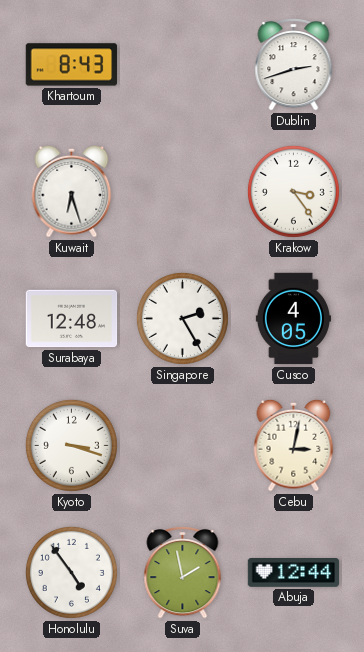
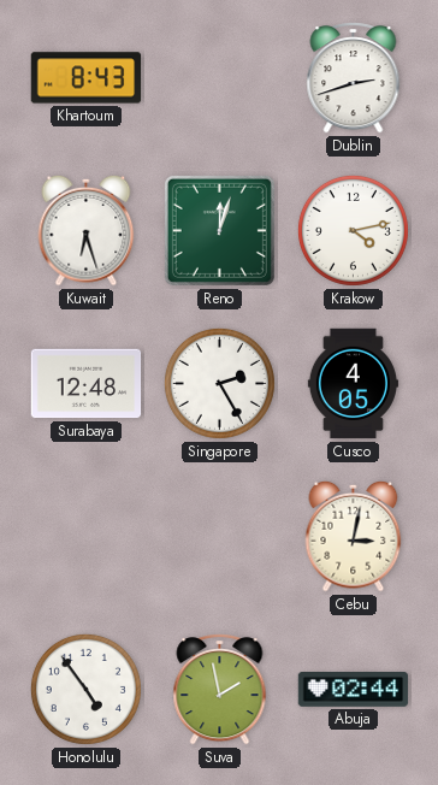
Reno: none -> 12:03 (219, 230)
Krakow: 3:24 -> 4:13 (353, 230)
Kyoto: 3:18 -> none (71, 445)
Abuja: 12:44 -> 02:44 (354, 690)
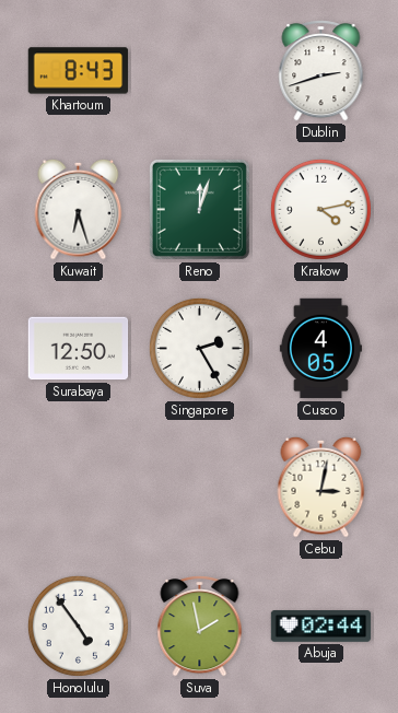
Surabaya: 12:48 -> 12:50 (79, 349)
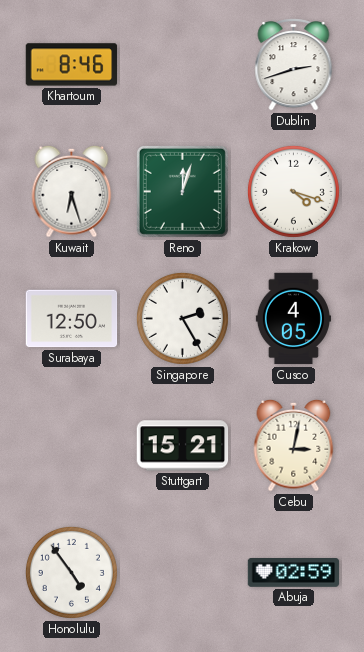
Khartoum: 8:43 -> 8:46 (72, 65)
Krakow: 4:13 -> 4:18 (293, 191)
Stuttgart: none -> 15:21 (183, 446)
Suva: 1:58 -> none (200, 627)
Abuja: 02:44 -> 02:59 (294, 573)
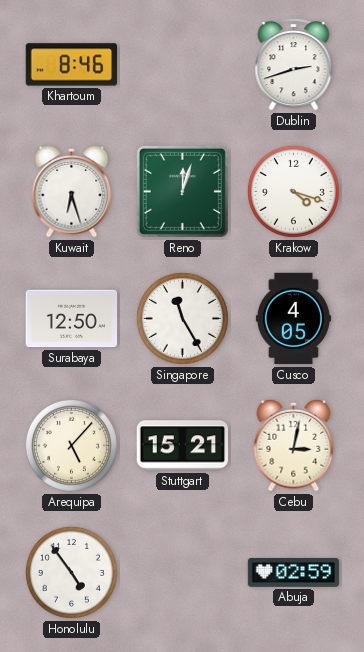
Singapore: 2:25 -> 11:25 (182, 318)
Arequipa: none -> 5:07 (71, 445)
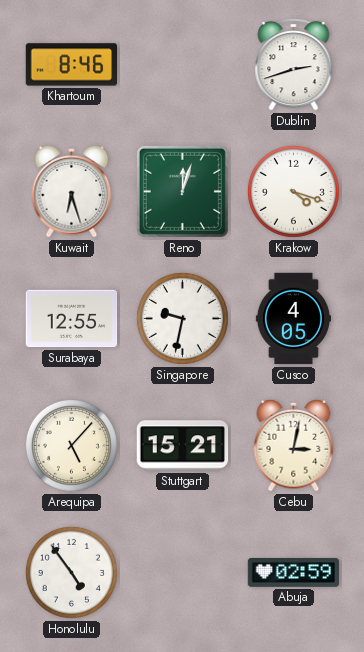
Surabaya: 12:50 -> 12:55 (72, 319)
Singapore: 11:25 -> 9:32 (182, 318)
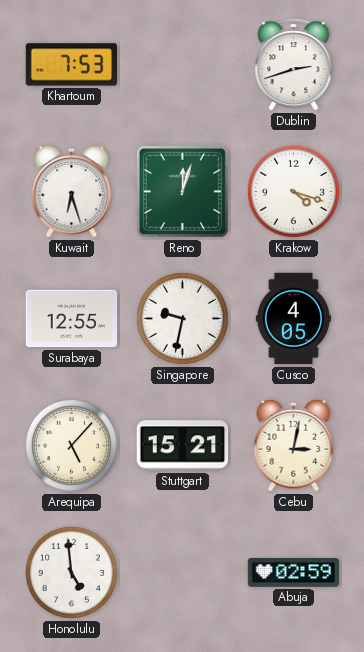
Khartoum: 8:46 -> 7:53 (72, 65)
Honolulu: 4:54 -> 4:59 (71, 572)
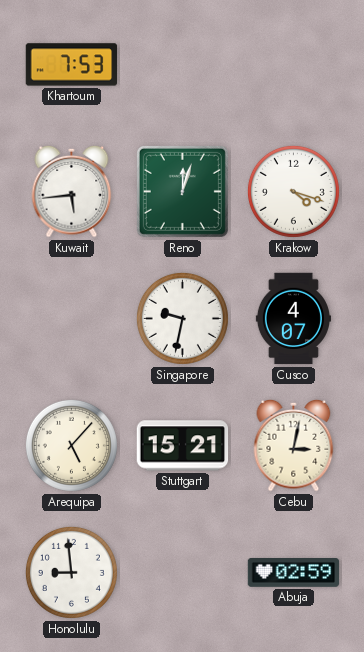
Dublin: 2:42 -> none (294, 65)
Kuwait: 6:27 -> 5:44 (72, 191)
Surabaya: 12:55 -> none (72, 319)
Cusco: 4:05 -> 4:07 (293, 319)
Honolulu: 4:59 -> 8:59 (71, 572)
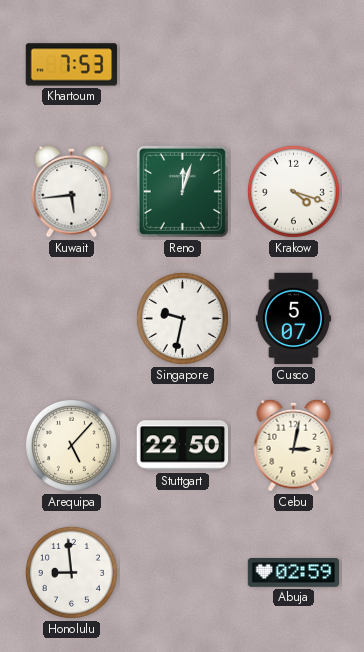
Cusco: 4:07 -> 5:07 (293, 319)
Stuttgart: 15:21 -> 22:50 (183, 446)
